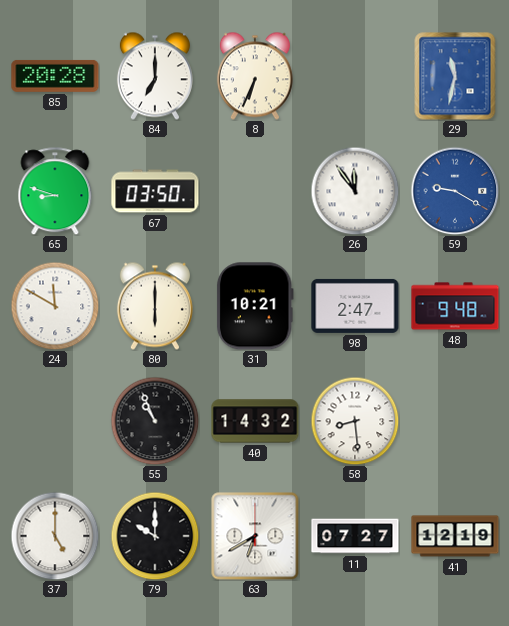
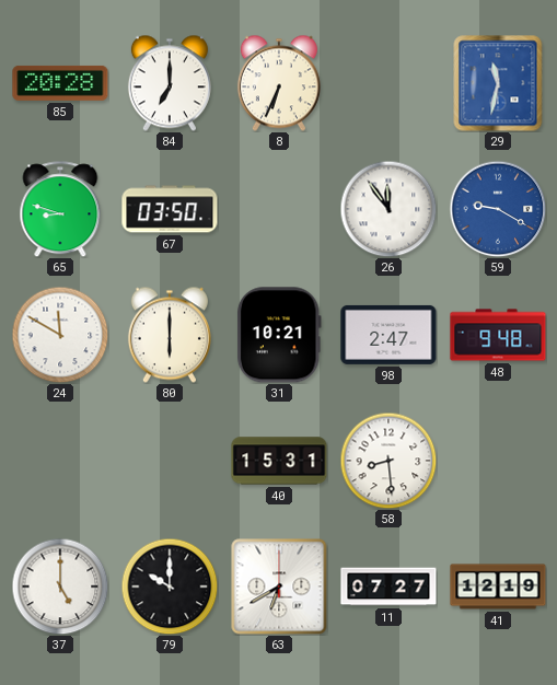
55: 10:56 -> none (155, 421)
40: 14:32 -> 15:31 (279, 461)
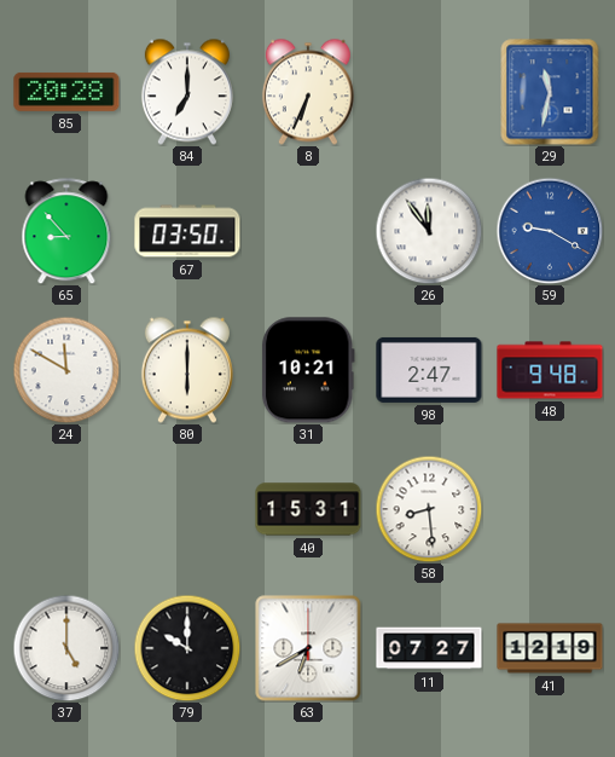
65: 8:48 -> 8:53 (66, 231)
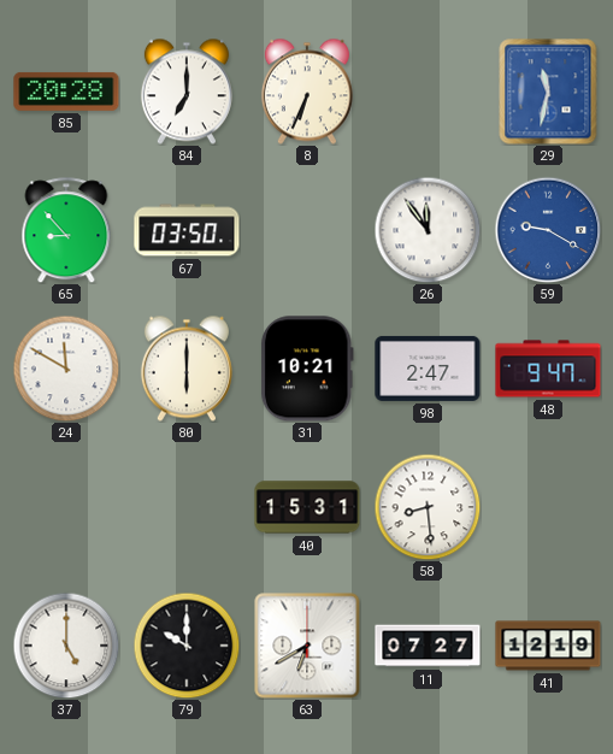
48: 9:48 -> 9:47 (548, 369)
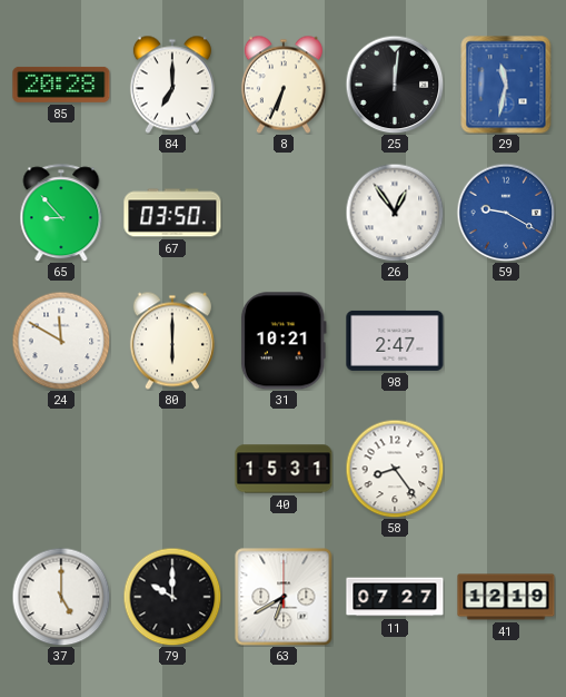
25: none -> 12:01 (395, 85)
26: 11:54 -> 12:54 (395, 213)
48: 9:47 -> none (548, 369)
58: 8:29 -> 8:24 (395, 469)
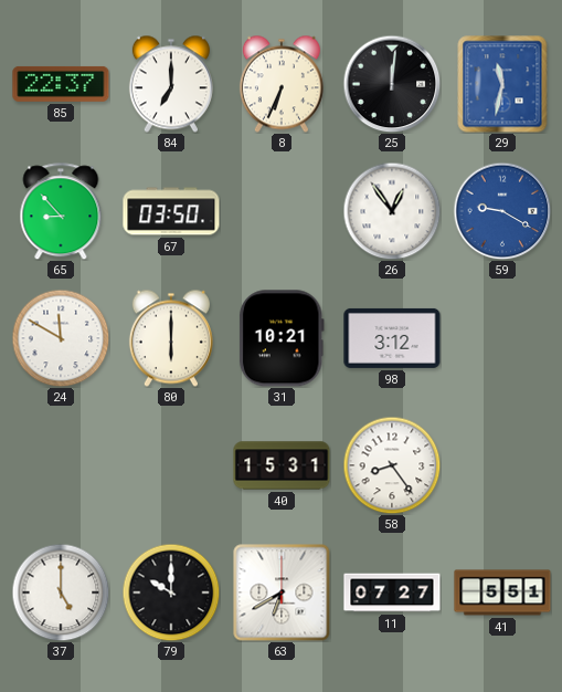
85: 20:28 -> 22:37 (61, 84)
98: 2:47 -> 3:12 (392, 338)
41: 12:19 -> 5:51 (502, 593)
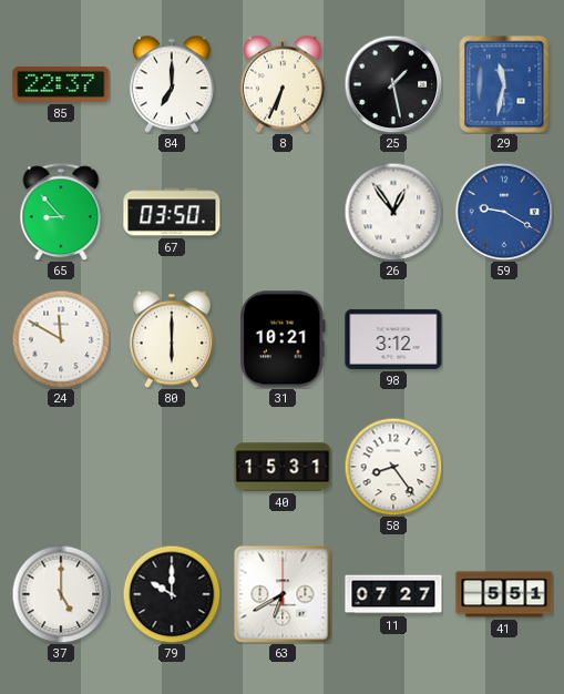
25: 12:01 -> 1:28 (393, 84)
